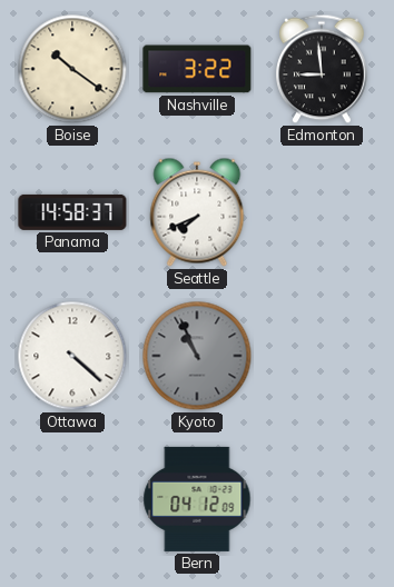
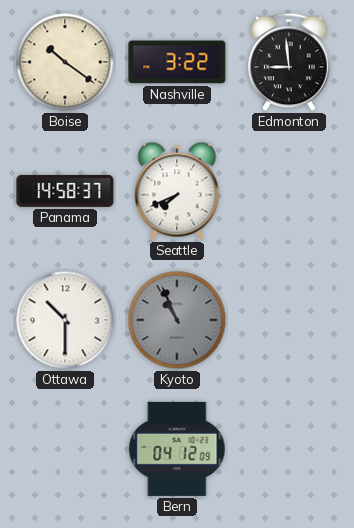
Ottawa: 4:22 -> 10:30 (65, 320)
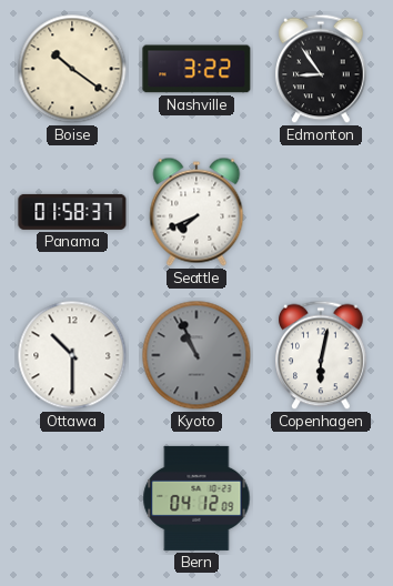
Edmonton: 8:59 -> 8:54 (321, 69)
Panama: 14:58 -> 01:58 (72, 212)
Copenhagen: none -> 6:02 (321, 355)
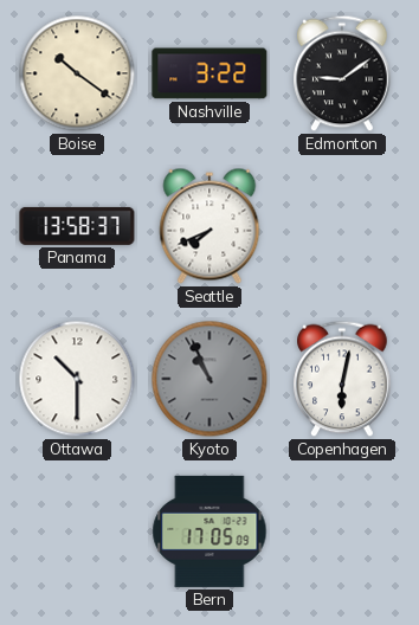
Edmonton: 8:54 -> 9:09 (342, 73)
Panama: 01:58 -> 13:58 (77, 226)
Bern: 04:12 -> 17:05 (209, 531)
